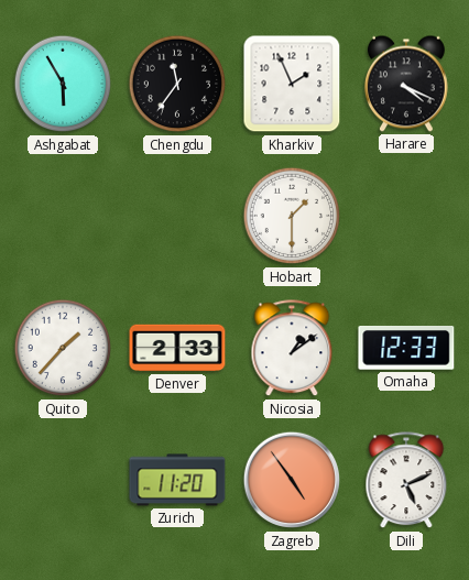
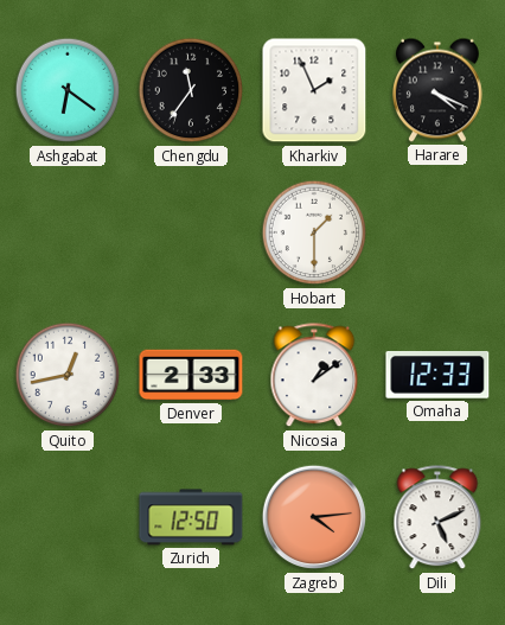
Ashgabat: 5:55 -> 6:21 (68, 90)
Quito: 1:37 -> 12:43 (68, 375)
Zurich: 11:20 -> 12:50 (191, 517)
Zagreb: 4:54 -> 4:14 (314, 517)
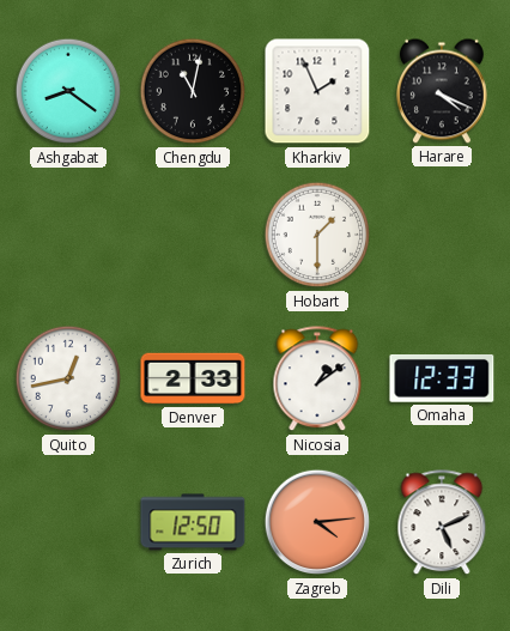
Ashgabat: 6:21 -> 8:21 (68, 91)
Chengdu: 11:36 -> 11:02 (193, 91)
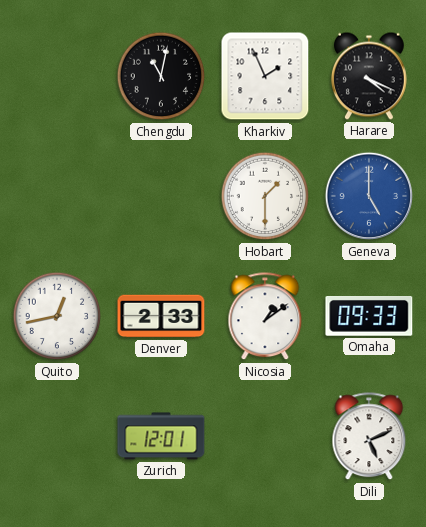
Ashgabat: 8:21 -> none (68, 91)
Geneva: none -> 5:00 (369, 196)
Omaha: 12:33 -> 09:33 (369, 317)
Zurich: 12:50 -> 12:01 (161, 436)
Zagreb: 4:14 -> none (317, 522)
